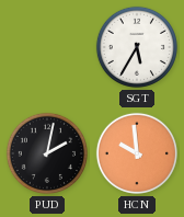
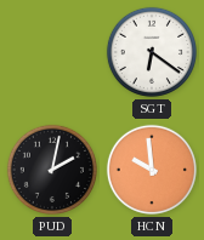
SGT: 5:35 -> 6:21 (152, 52)
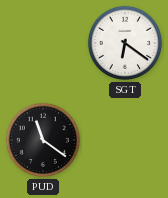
PUD: 2:02 -> 11:21 (43, 140)
HCN: 9:59 -> none (152, 170)
